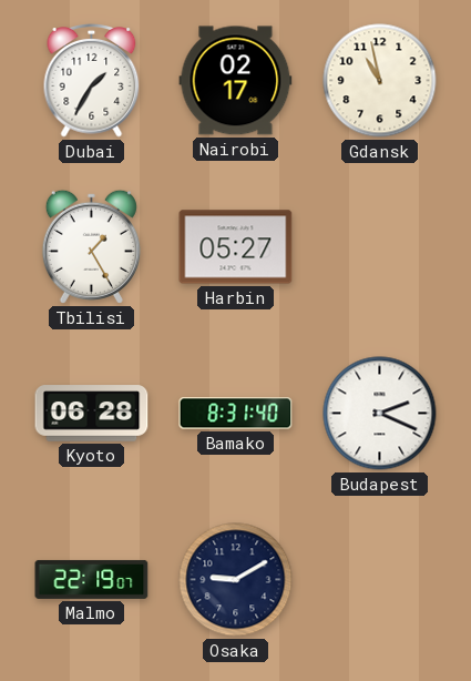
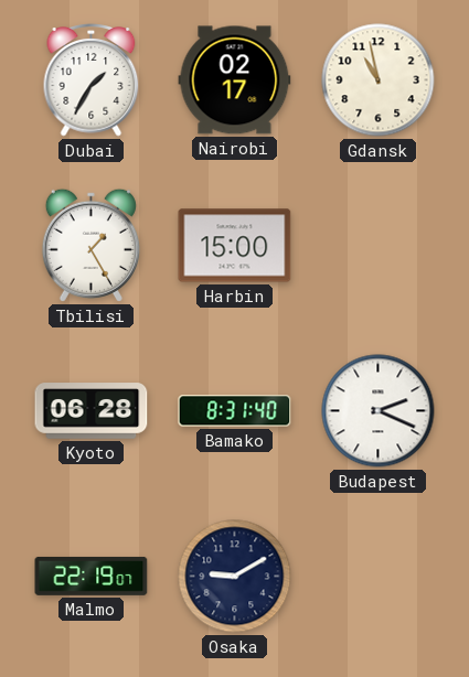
Harbin: 05:27 -> 15:00 (235, 246)
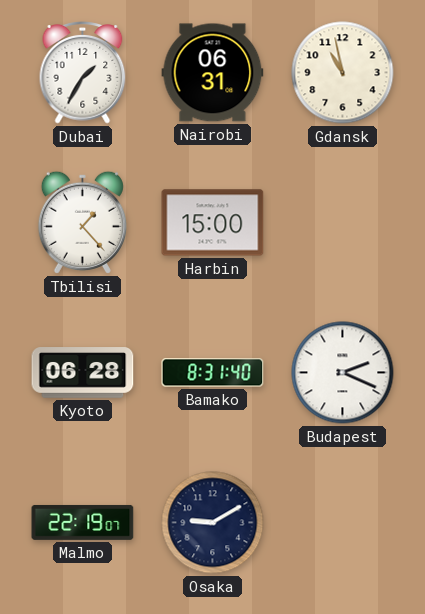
Nairobi: 02:17 -> 06:31 (213, 73)
Tbilisi: 1:25 -> 1:23 (82, 222)
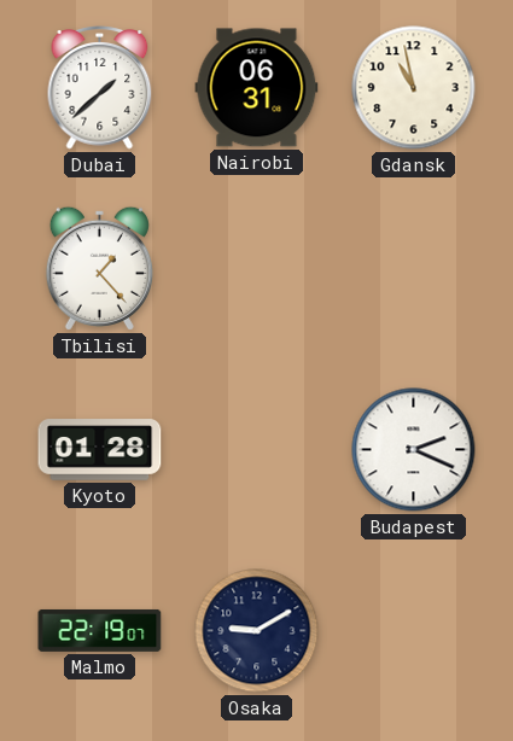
Dubai: 1:35 -> 1:38 (100, 88)
Harbin: 15:00 -> none (213, 223)
Kyoto: 06:28 -> 01:28 (100, 450)
Bamako: 8:31 -> none (213, 373)
